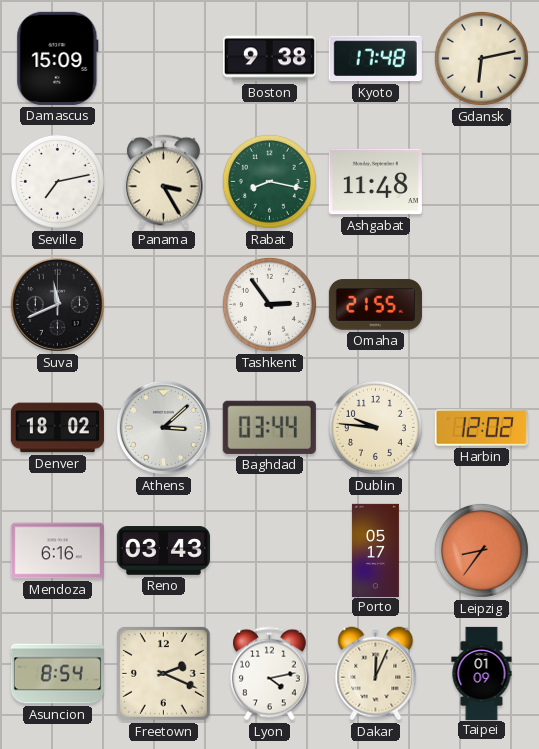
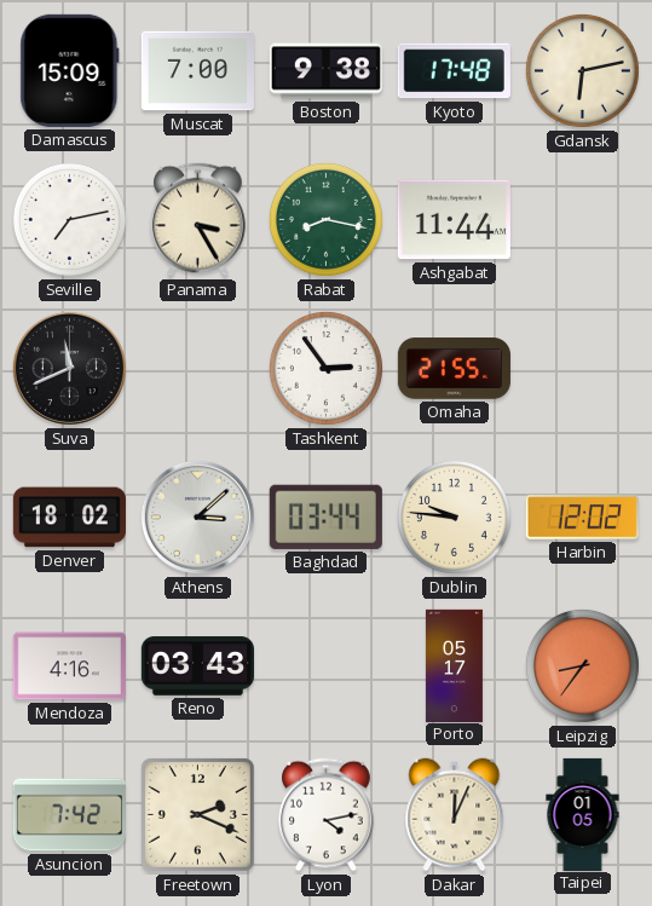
Muscat: none -> 7:00 (197, 71)
Ashgabat: 11:48 -> 11:44 (454, 220)
Mendoza: 6:16 -> 4:16 (69, 666)
Asuncion: 8:54 -> 7:42 (69, 815)
Taipei: 01:09 -> 01:05 (583, 814)
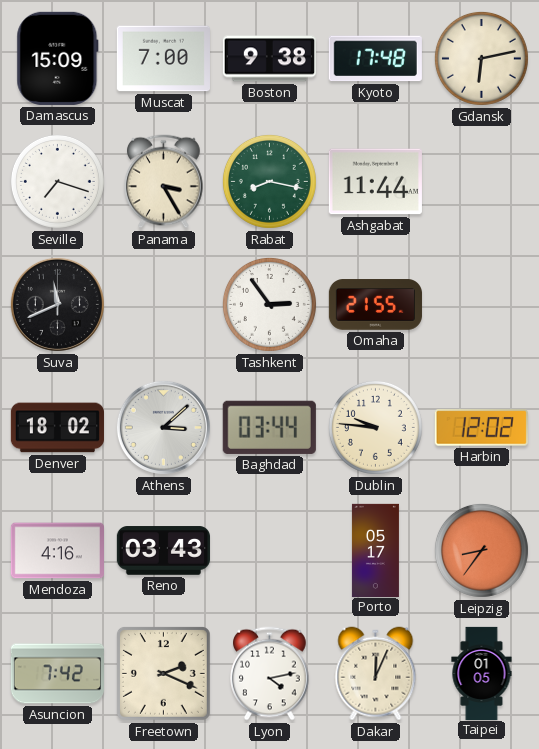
Seville: 7:13 -> 7:18 (57, 181)
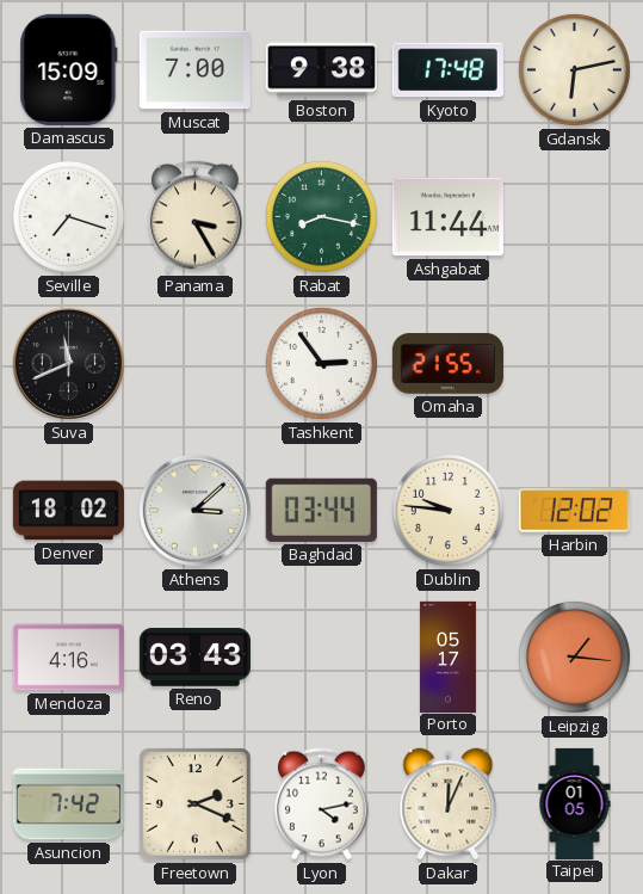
Leipzig: 8:36 -> 1:16 (574, 656)
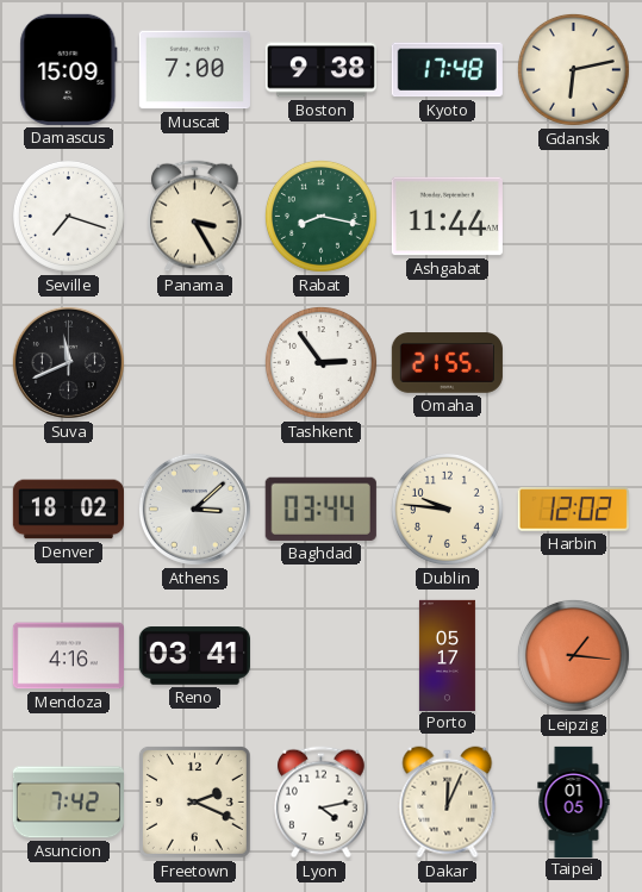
Reno: 03:43 -> 03:41 (194, 656)
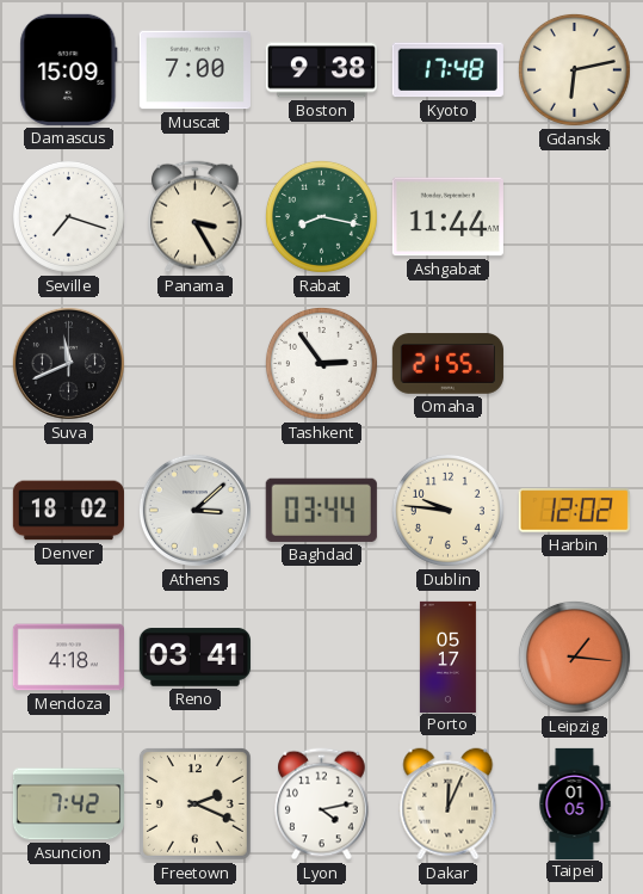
Mendoza: 4:16 -> 4:18 (68, 658)
